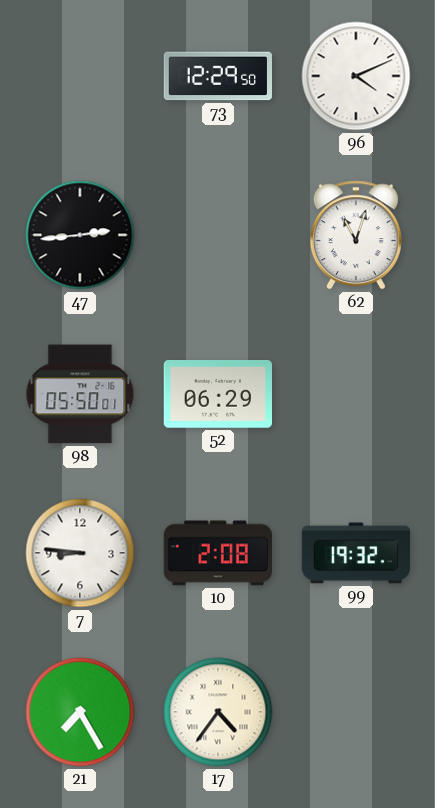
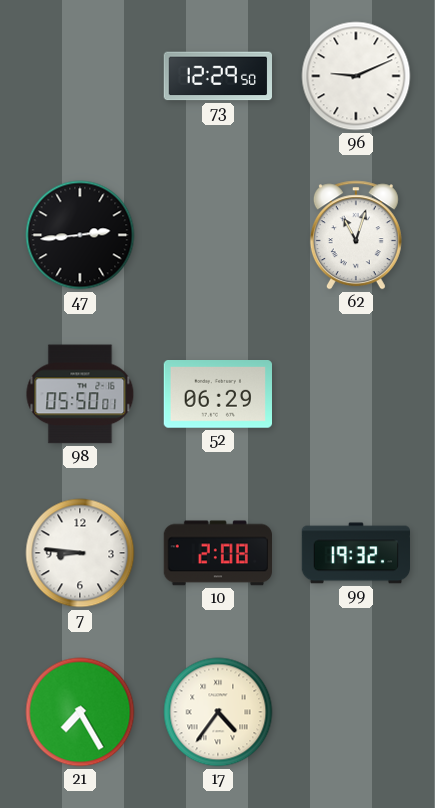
96: 4:11 -> 9:11 (356, 76)
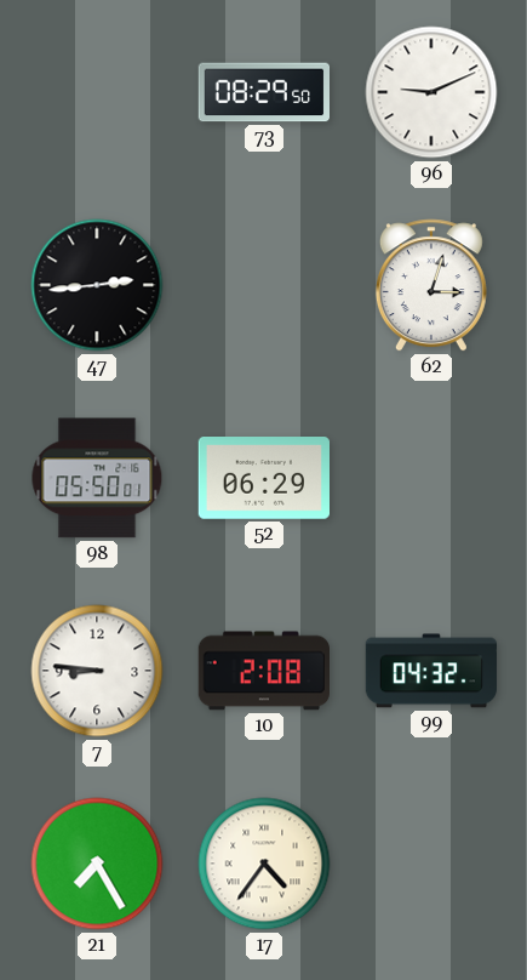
73: 12:29 -> 08:29 (263, 92)
62: 11:03 -> 3:03 (431, 285)
99: 19:32 -> 04:32 (430, 671)
